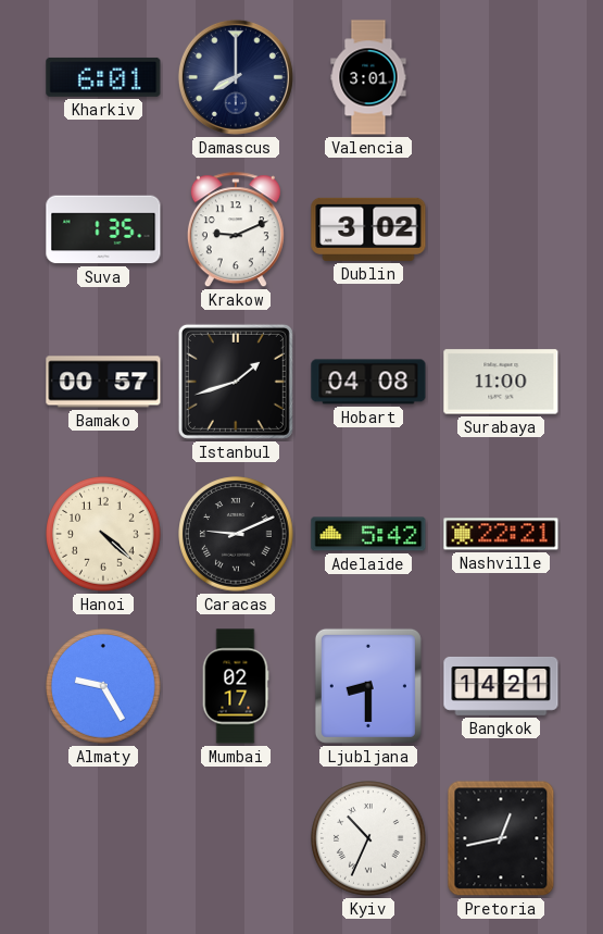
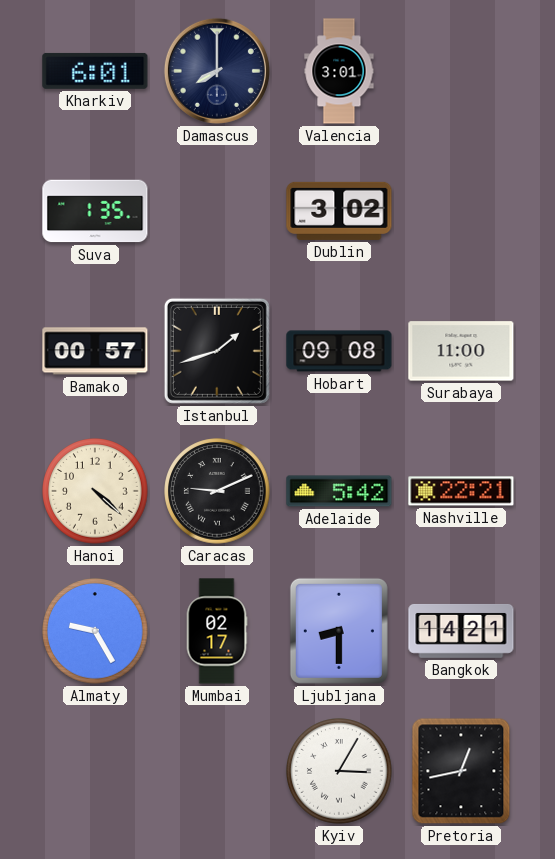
Krakow: 9:11 -> none (236, 231)
Hobart: 04:08 -> 09:08 (339, 351)
Kyiv: 10:34 -> 3:05 (339, 771)
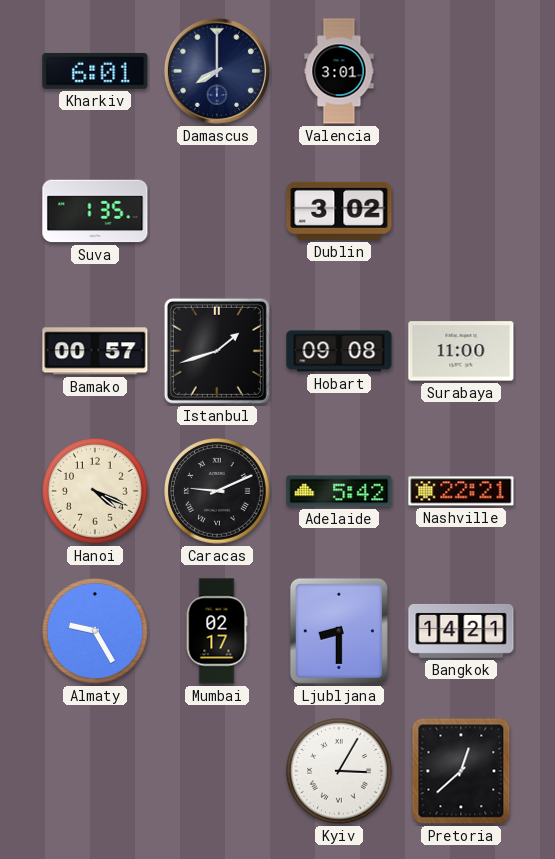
Hanoi: 4:22 -> 4:19 (95, 491)
Pretoria: 12:43 -> 12:38 (461, 771)
